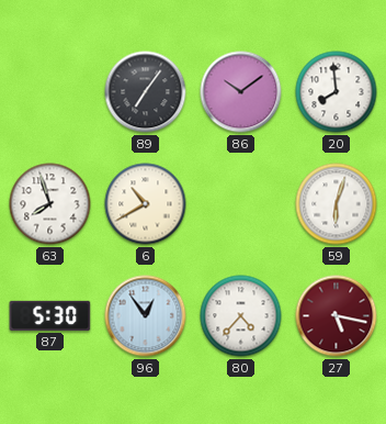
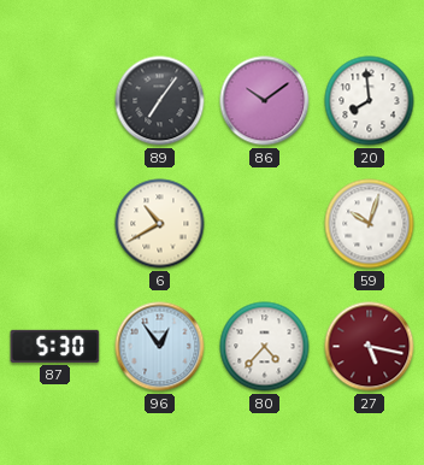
63: 7:57 -> none (50, 204)
59: 6:03 -> 10:03 (370, 224)
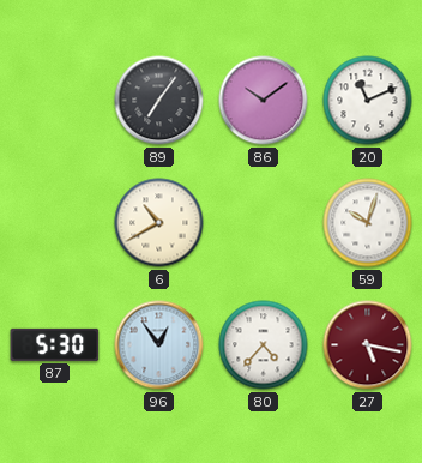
20: 7:59 -> 11:11 (368, 101)
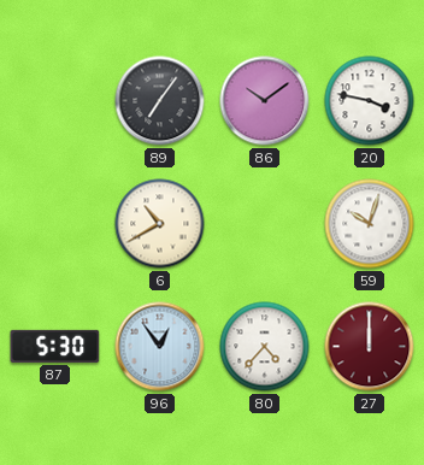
20: 11:11 -> 3:47 (370, 101)
27: 5:17 -> 12:00 (370, 347)
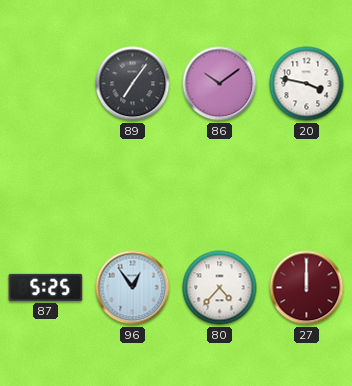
6: 10:40 -> none (160, 224)
59: 10:03 -> none (370, 224)
87: 5:30 -> 5:25 (46, 287)
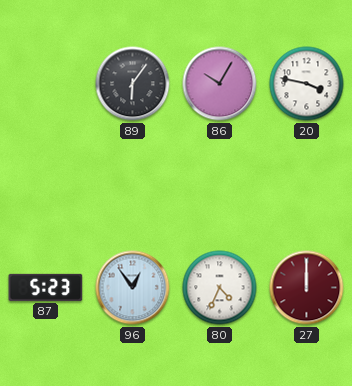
89: 7:06 -> 6:06 (133, 84)
86: 10:09 -> 10:05 (220, 84)
87: 5:25 -> 5:23 (46, 287)
80: 4:37 -> 4:34 (220, 288)
